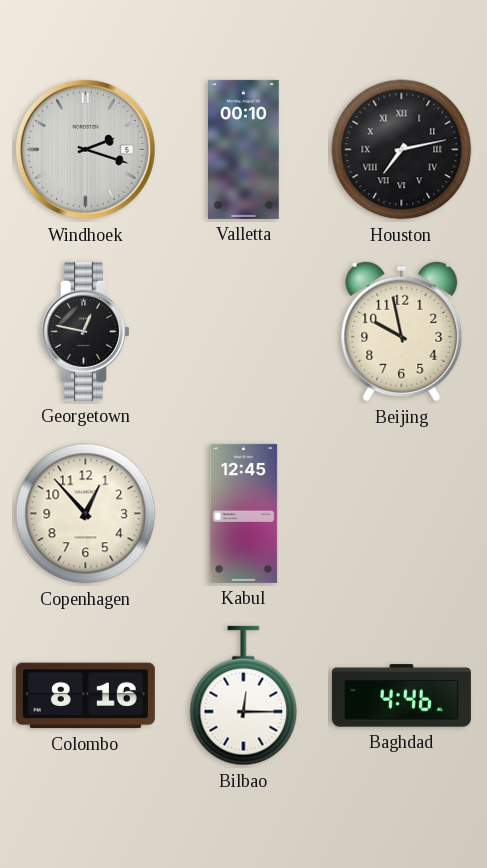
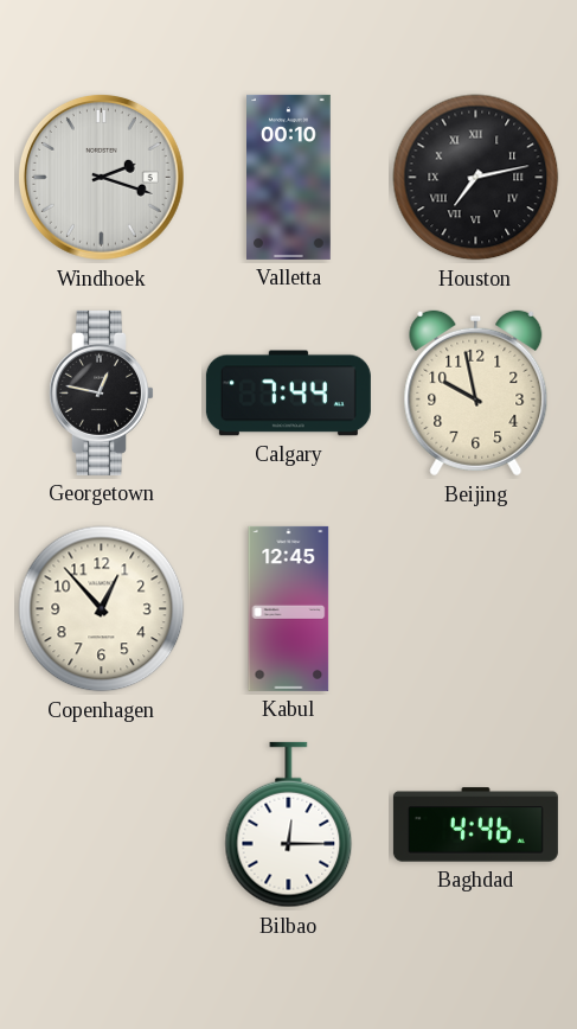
Calgary: none -> 7:44 (288, 394)
Colombo: 8:16 -> none (85, 696)
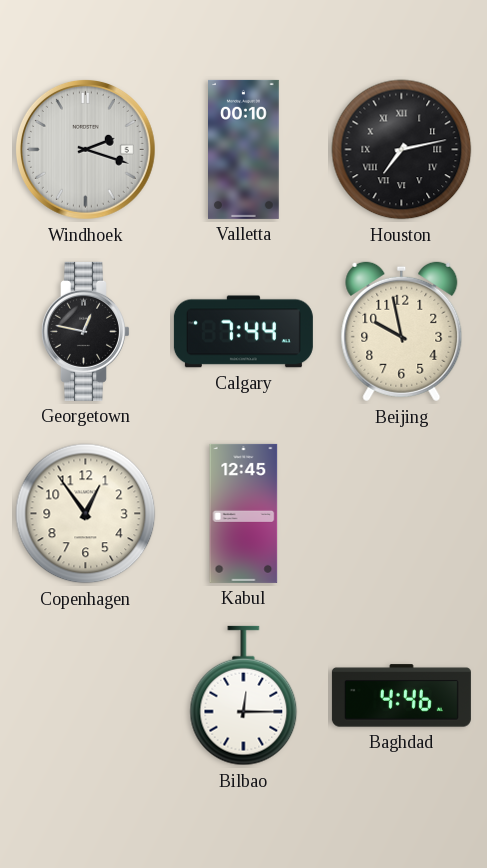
Copenhagen: 12:53 -> 12:54 (86, 514)
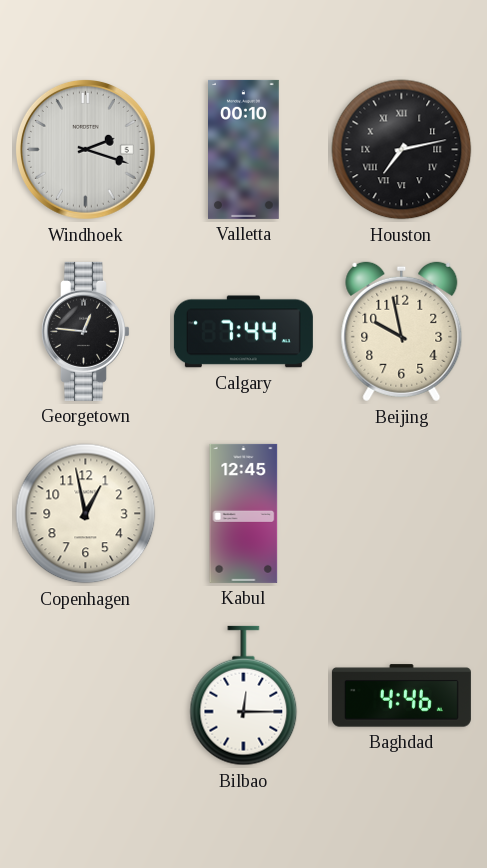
Georgetown: 12:47 -> 12:46 (85, 331)
Copenhagen: 12:54 -> 12:58 (86, 514)
